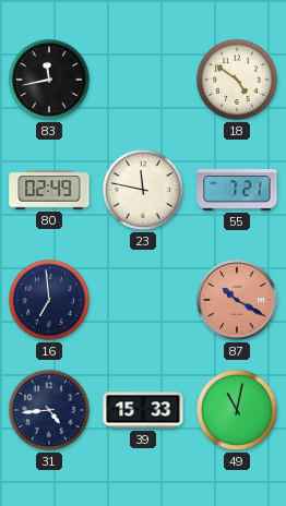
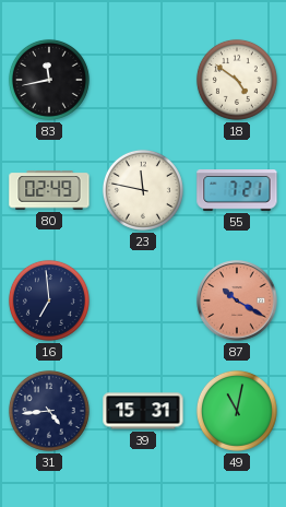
39: 15:33 -> 15:31 (143, 411)
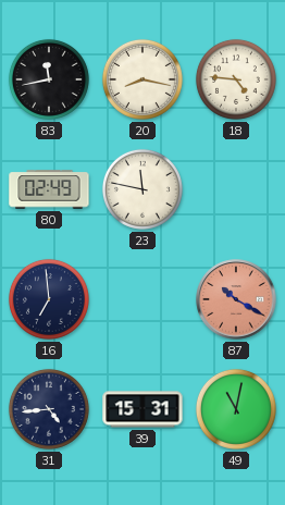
20: none -> 8:17 (142, 79)
18: 4:51 -> 4:46 (236, 79)
55: 7:21 -> none (237, 190)
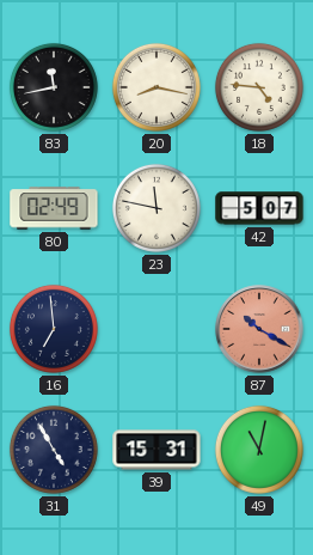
42: none -> 5:07 (259, 208)
31: 4:44 -> 4:55 (54, 450)
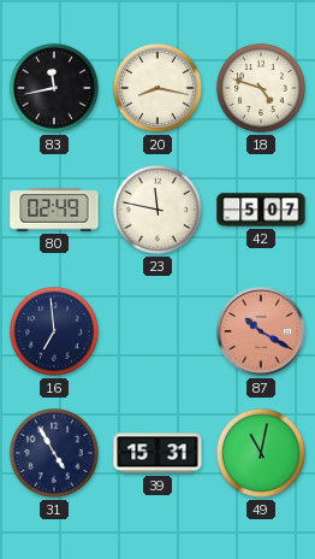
18: 4:46 -> 4:48 (261, 88)
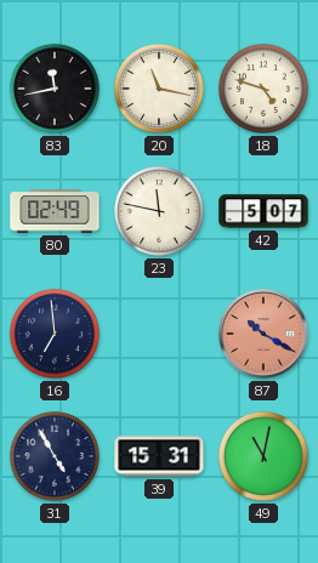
20: 8:17 -> 11:17 (159, 89)
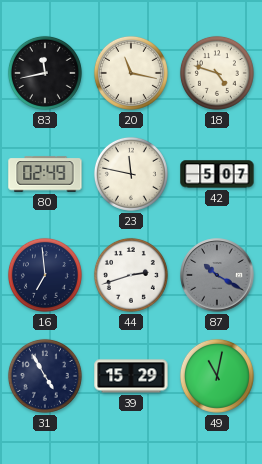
44: none -> 2:42 (131, 275)
87 dial: salmon -> grey (217, 275)
39: 15:31 -> 15:29 (131, 376)
